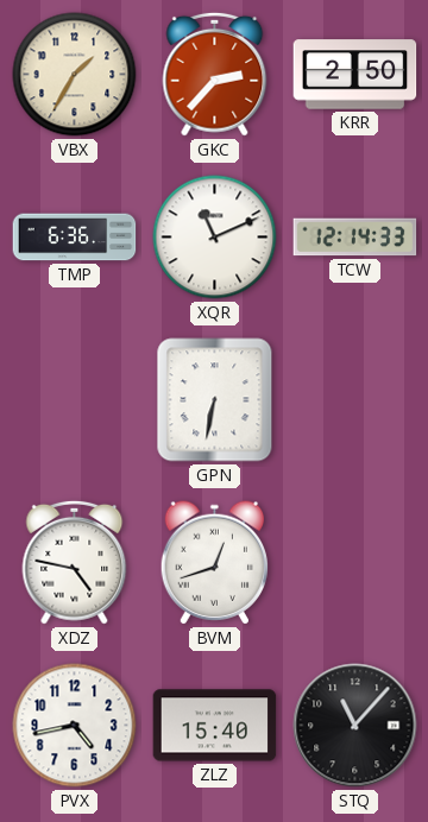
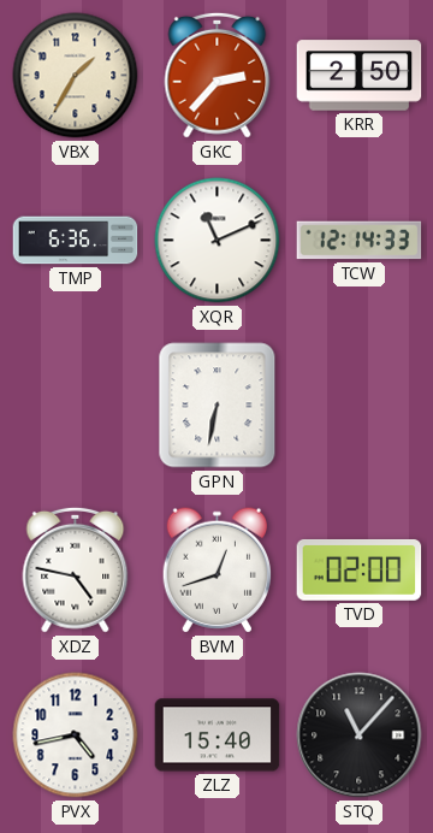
TVD: none -> 02:00 (360, 569)
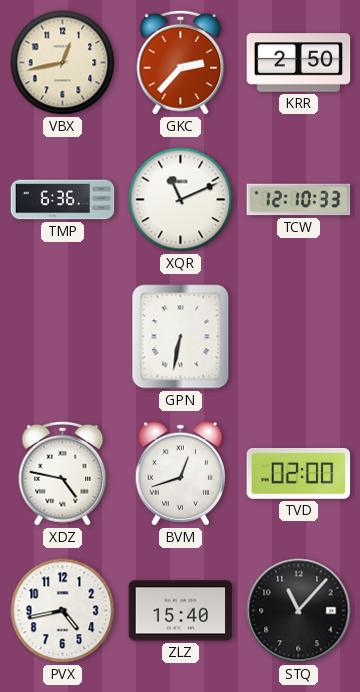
VBX: 1:35 -> 12:43 (63, 63)
TCW: 12:14 -> 12:10 (299, 200)
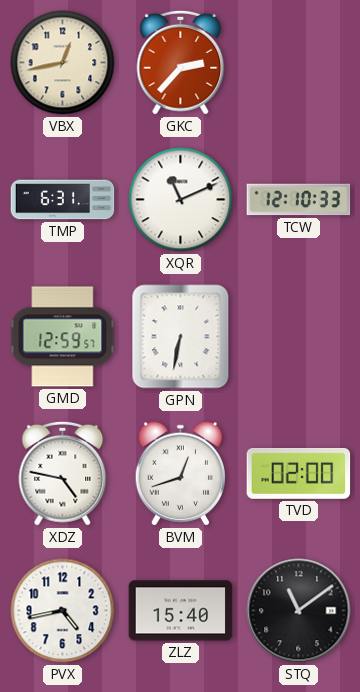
KRR: 2:50 -> none (299, 63)
TMP: 6:36 -> 6:31 (63, 200)
GMD: none -> 12:59 (63, 337)
STQ: 11:07 -> 11:09 (299, 611)
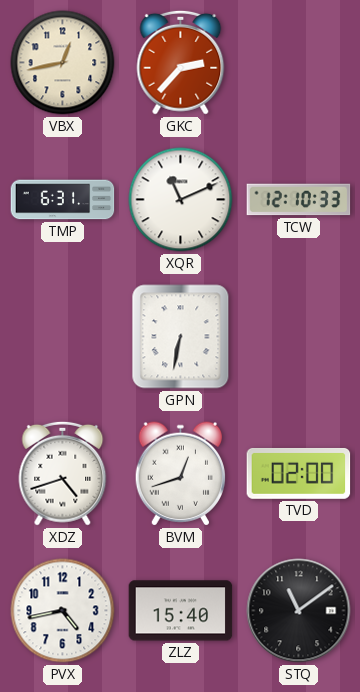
GMD: 12:59 -> none (63, 337)
XDZ: 4:47 -> 4:42 (63, 473)
